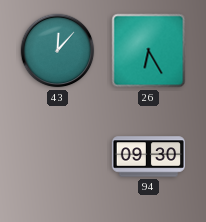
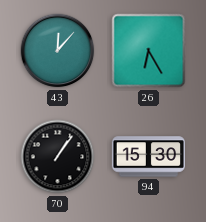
70: none -> 1:06 (58, 157)
94: 09:30 -> 15:30 (148, 157)
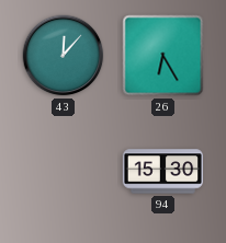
70: 1:06 -> none (58, 157)
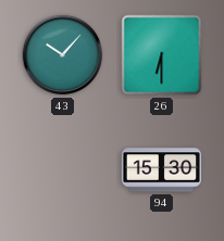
43: 12:07 -> 10:07 (63, 55)
26: 6:25 -> 6:30 (162, 55)
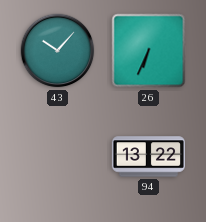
26: 6:30 -> 6:34 (149, 51)
94: 15:30 -> 13:22 (148, 157)
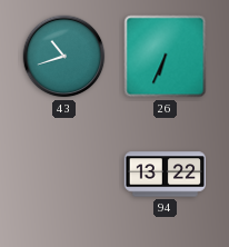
43: 10:07 -> 10:42 (64, 57)
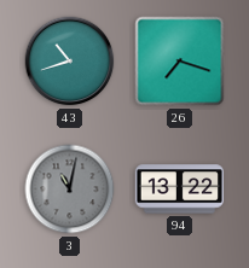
26: 6:34 -> 7:18 (180, 62)
3: none -> 11:02 (70, 190)
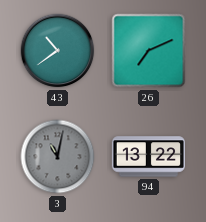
43: 10:42 -> 10:39 (58, 51)
26: 7:18 -> 7:11 (149, 51)
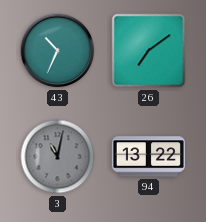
43: 10:39 -> 10:34 (58, 51)
26: 7:11 -> 7:09 (149, 51)
